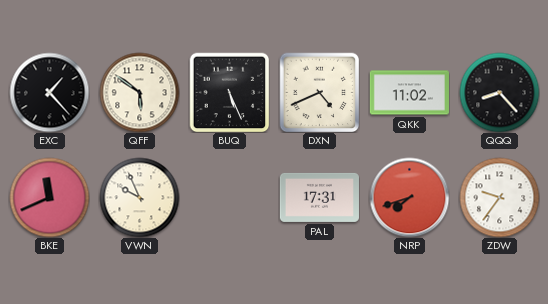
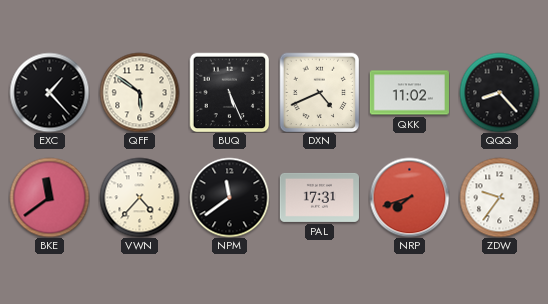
BKE: 11:41 -> 11:39 (49, 197)
VWN: 9:56 -> 4:37 (139, 197)
NPM: none -> 11:39 (229, 197)
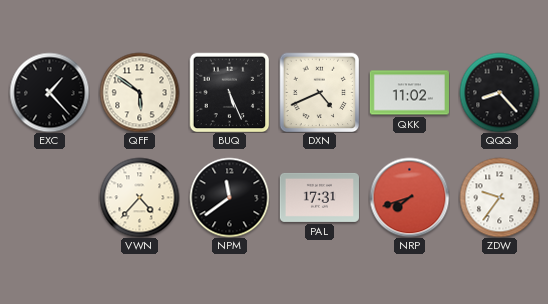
BKE: 11:39 -> none (49, 197)
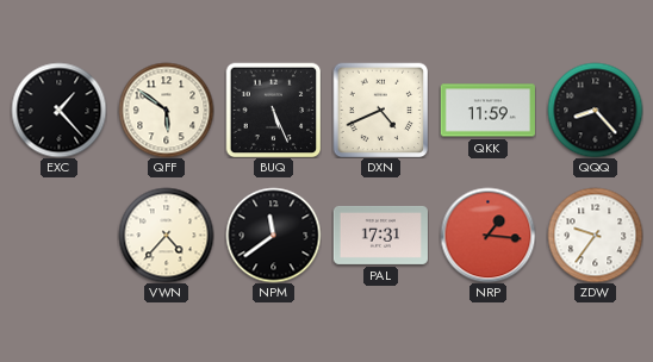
QKK: 11:02 -> 11:59 (487, 111)
NRP: 7:42 -> 1:16 (487, 235)
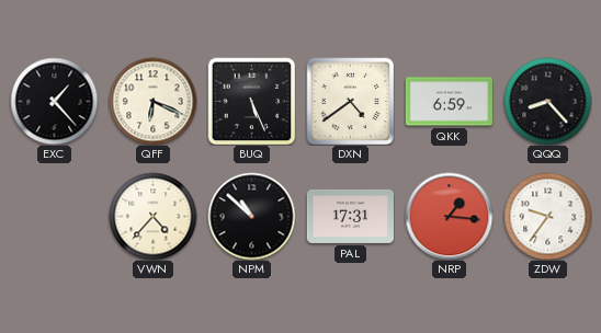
QFF: 5:51 -> 6:19 (152, 101)
DXN: 4:41 -> 4:39 (350, 101)
QKK: 11:59 -> 6:59 (449, 102)
NPM: 11:39 -> 10:52 (251, 216)
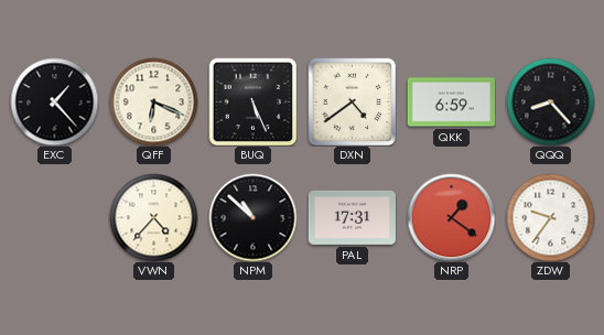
NRP: 1:16 -> 1:21 (451, 217)
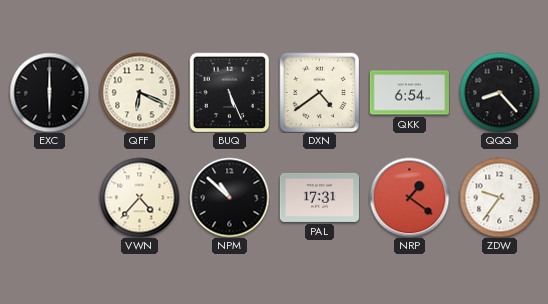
EXC: 1:23 -> 6:00 (49, 92)
QKK: 6:59 -> 6:54 (409, 93)
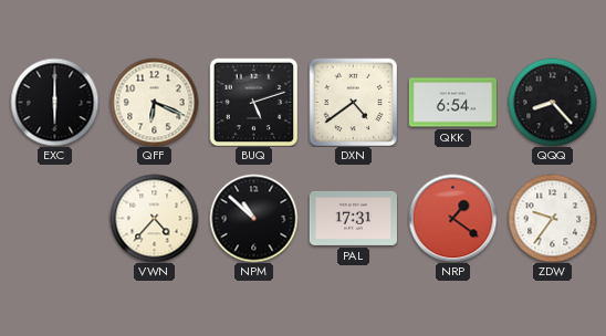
BUQ: 5:26 -> 5:12 (253, 102)
